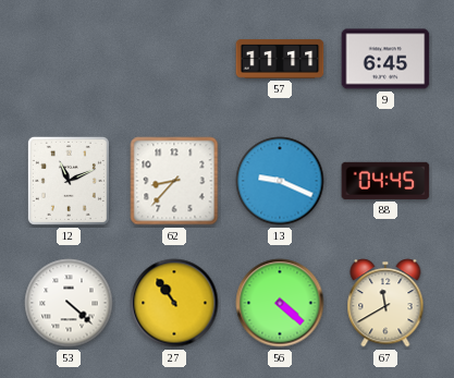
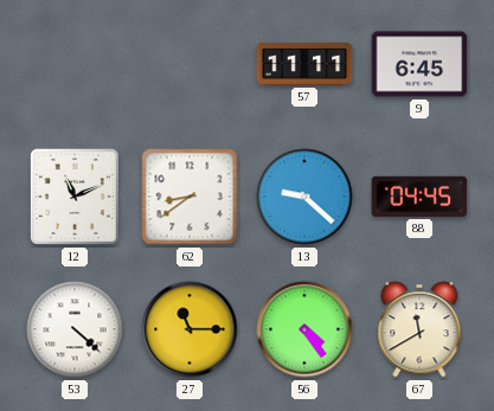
62: 8:37 -> 8:39 (190, 197)
13: 9:19 -> 9:22 (304, 197)
27: 10:54 -> 11:15 (190, 329)
56: 4:22 -> 4:24 (304, 329)
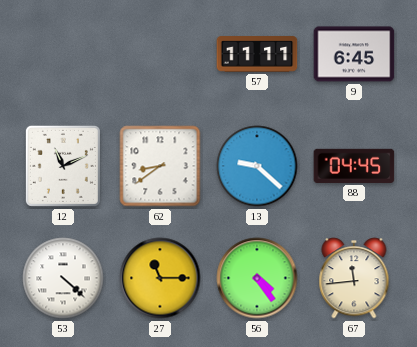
67: 11:40 -> 11:44 (354, 278)
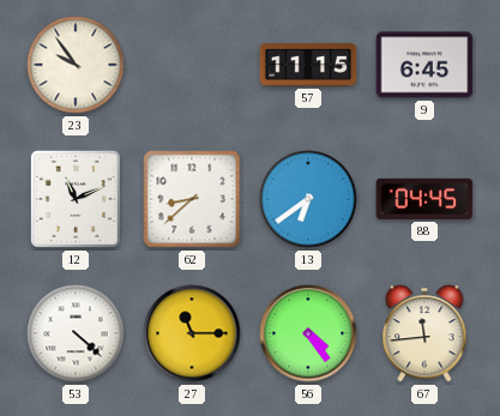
23: none -> 9:54 (76, 65)
57: 11:11 -> 11:15 (308, 65)
62: 8:39 -> 8:38 (192, 199)
13: 9:22 -> 6:39 (308, 199)
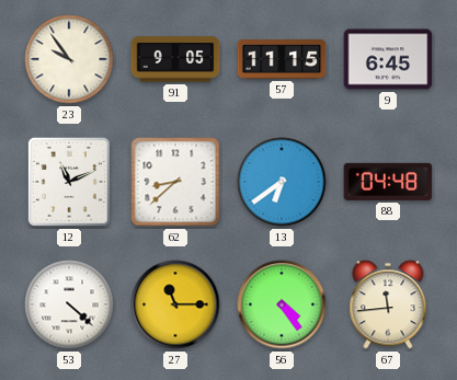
91: none -> 9:05 (175, 59)
88: 04:45 -> 04:48 (388, 182)
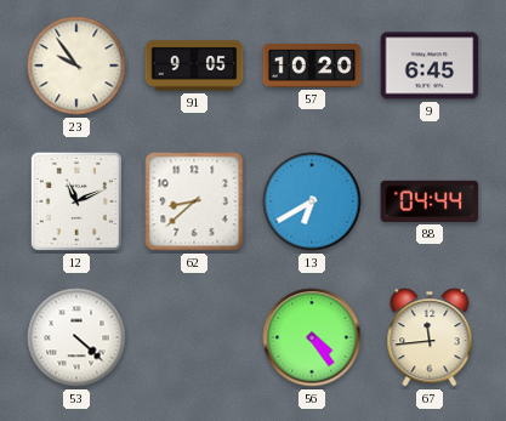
57: 11:15 -> 10:20 (312, 66)
13: 6:39 -> 6:40 (312, 201)
88: 04:48 -> 04:44 (430, 201)
27: 11:15 -> none (175, 304)
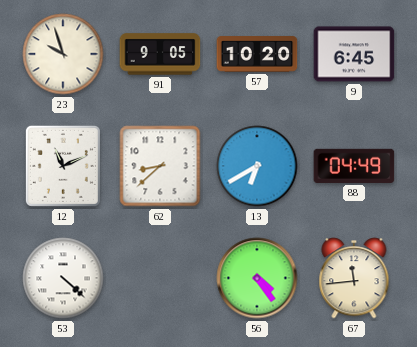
23: 9:54 -> 9:57 (63, 54)
88: 04:44 -> 04:49 (354, 166)
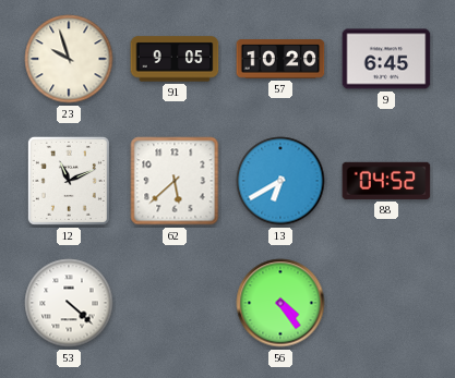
62: 8:38 -> 5:38 (175, 181)
88: 04:49 -> 04:52 (386, 181)
67: 11:44 -> none (354, 278)
